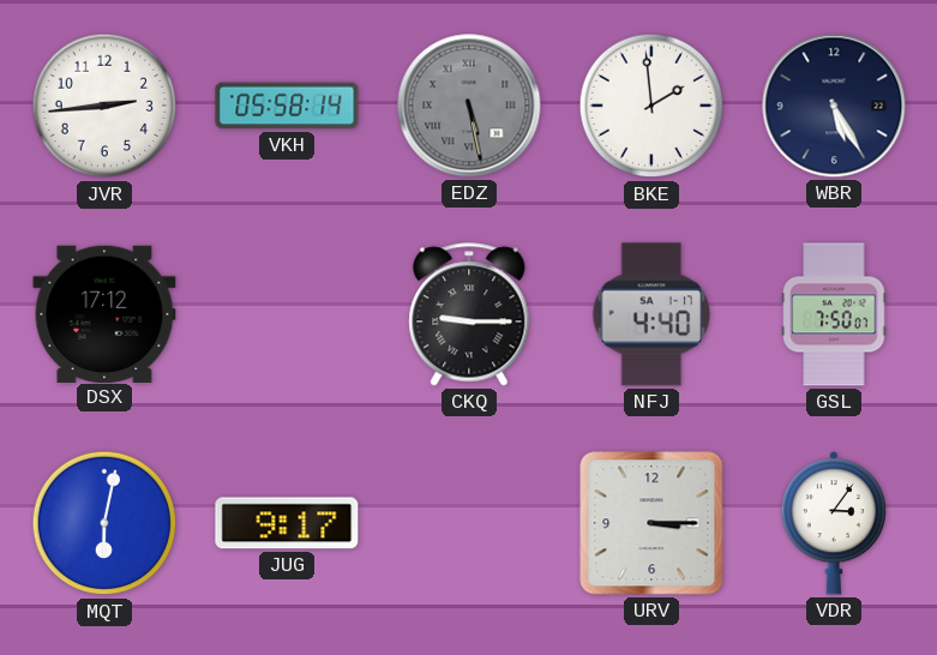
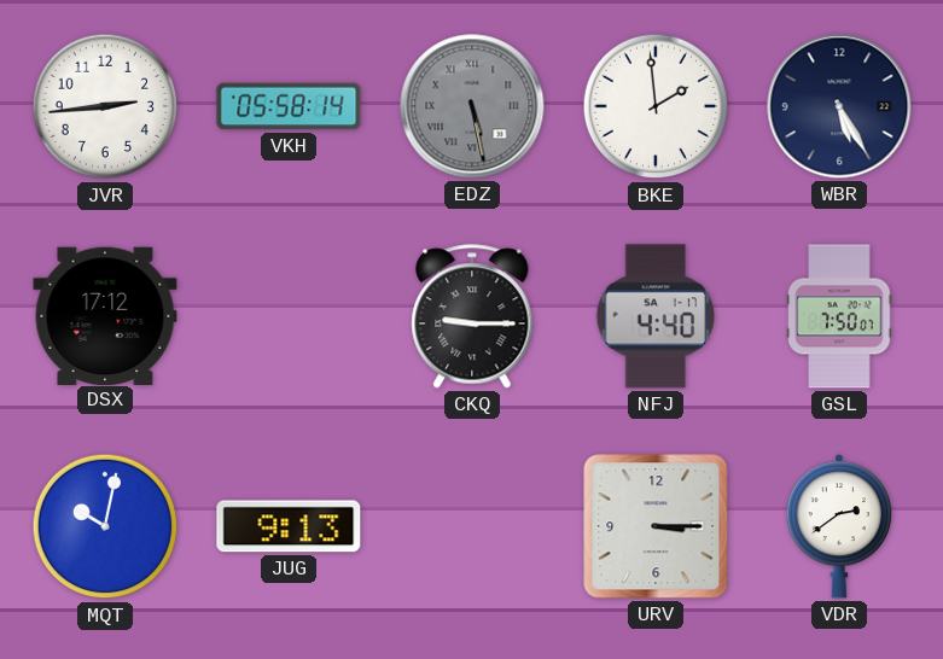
MQT: 6:02 -> 10:02 (105, 526)
JUG: 9:17 -> 9:13 (289, 526)
VDR: 3:06 -> 2:39 (839, 527)
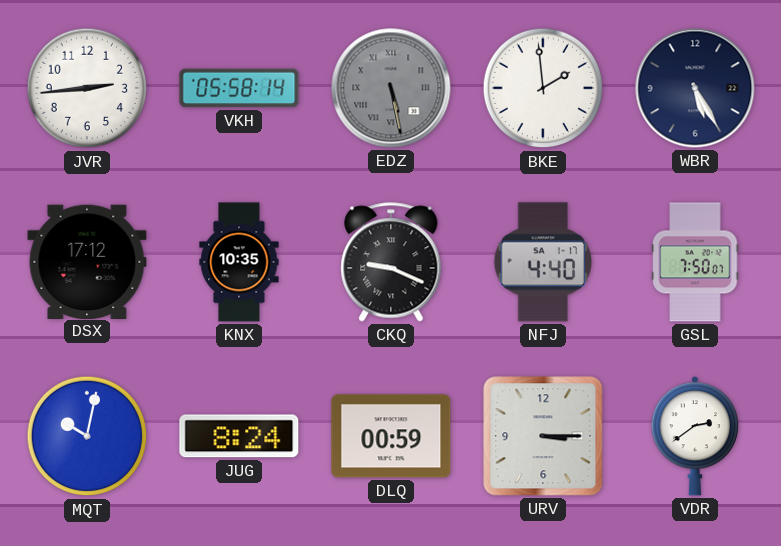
KNX: none -> 10:35 (239, 262)
CKQ: 9:15 -> 9:19 (391, 262)
JUG: 9:13 -> 8:24 (239, 436)
DLQ: none -> 00:59 (391, 436)
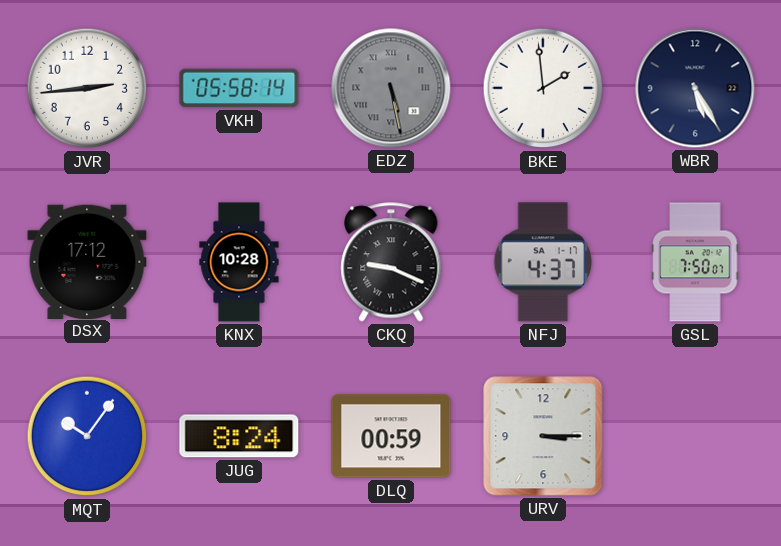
KNX: 10:35 -> 10:28 (239, 262)
NFJ: 4:40 -> 4:37 (543, 262)
MQT: 10:02 -> 10:06 (87, 436)
VDR: 2:39 -> none (695, 437)
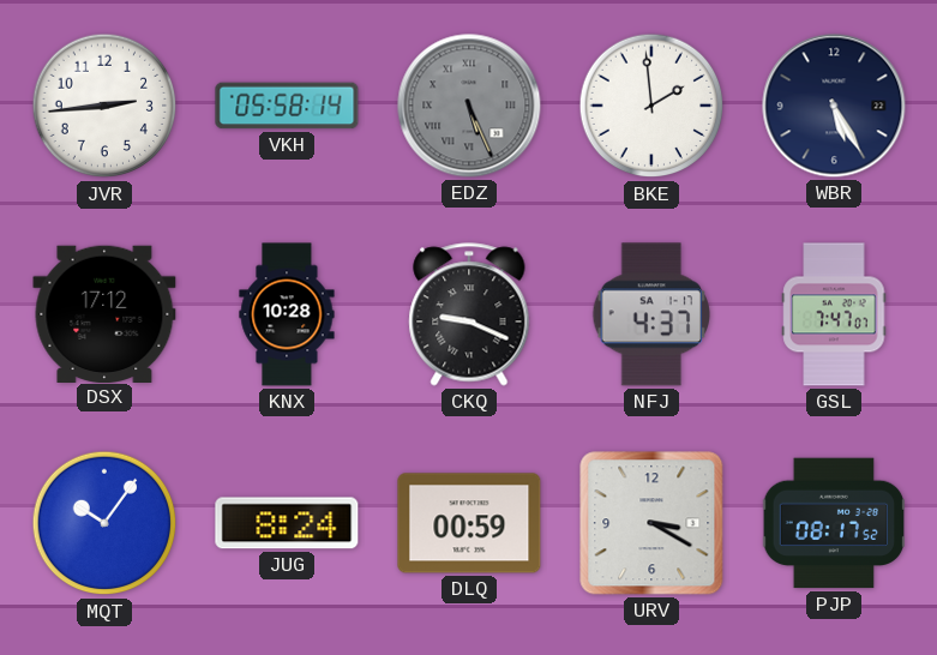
EDZ: 5:28 -> 5:26 (469, 106)
GSL: 7:50 -> 7:47 (834, 314)
URV: 3:15 -> 3:20 (651, 523)
PJP: none -> 08:17 (834, 523)
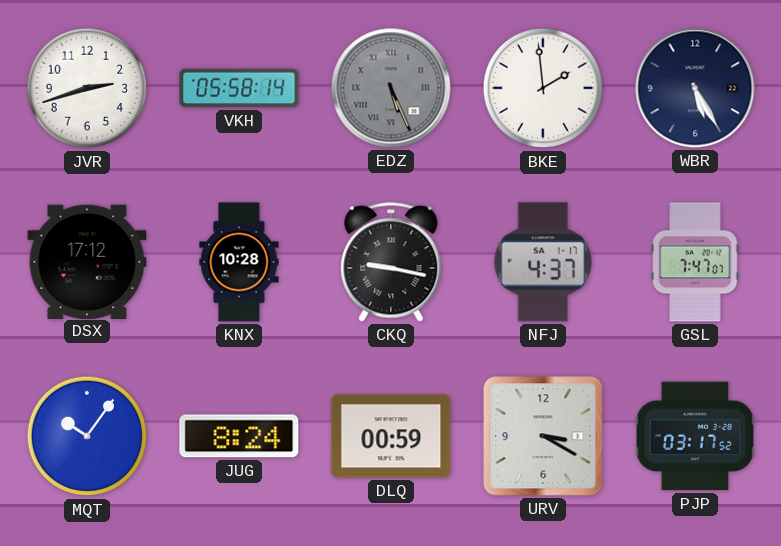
JVR: 2:44 -> 2:42 (87, 88)
CKQ: 9:19 -> 9:17 (391, 262)
PJP: 08:17 -> 03:17 (695, 436)
